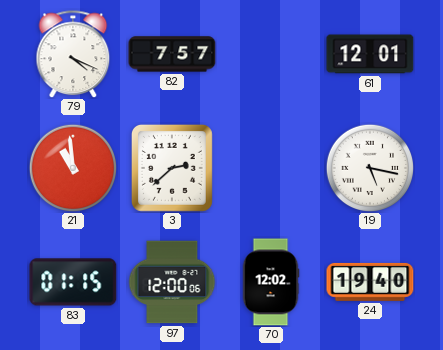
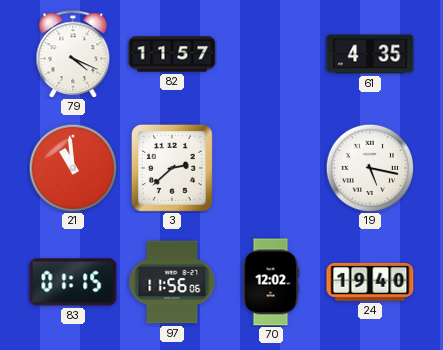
82: 7:57 -> 11:57 (172, 54)
61: 12:01 -> 4:35 (370, 54)
97: 12:00 -> 11:56 (172, 282)
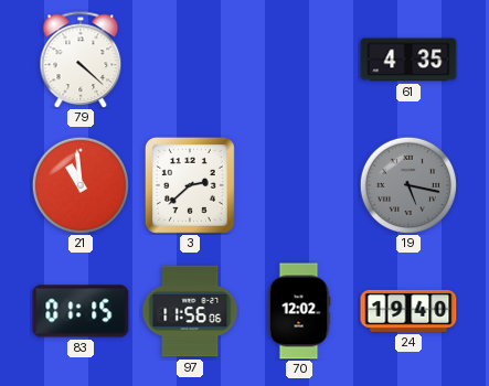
79: 4:19 -> 4:22 (81, 60)
82: 11:57 -> none (172, 54)
19 dial: white -> grey (407, 184)
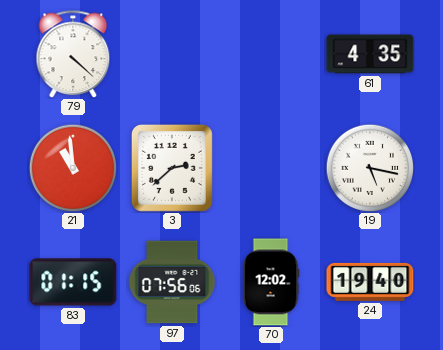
19 dial: grey -> white (369, 167)
97: 11:56 -> 07:56 (172, 282)
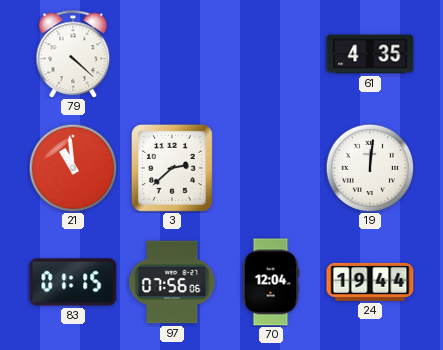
19: 5:17 -> 12:01 (369, 167)
70: 12:02 -> 12:04 (271, 282)
24: 19:40 -> 19:44 (370, 282)
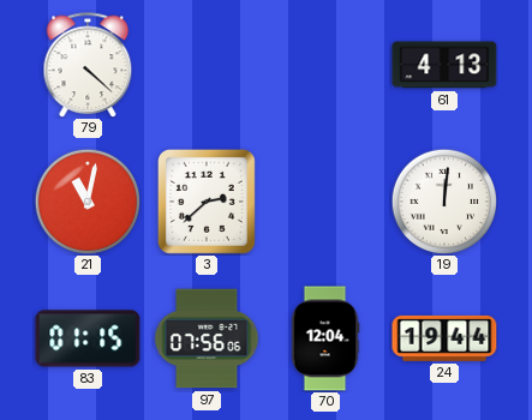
61: 4:35 -> 4:13 (444, 65)
21: 10:59 -> 11:02 (86, 200)
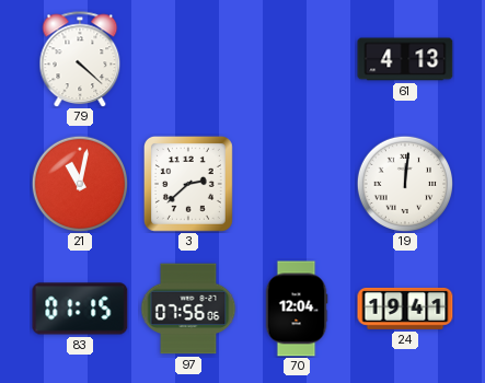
24: 19:44 -> 19:41 (405, 309)
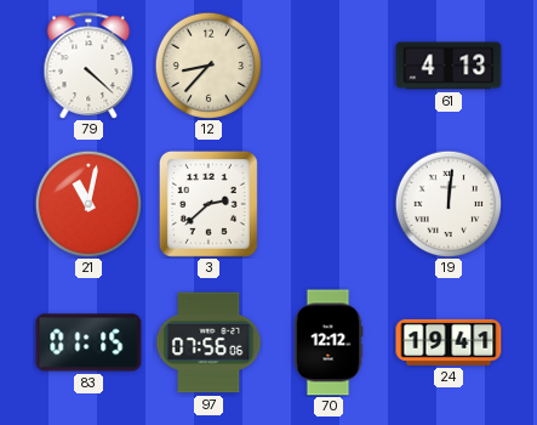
12: none -> 8:37 (207, 64)
70: 12:04 -> 12:12 (329, 342)
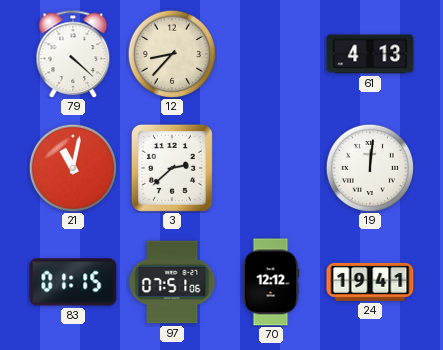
97: 07:56 -> 07:51 (172, 282)
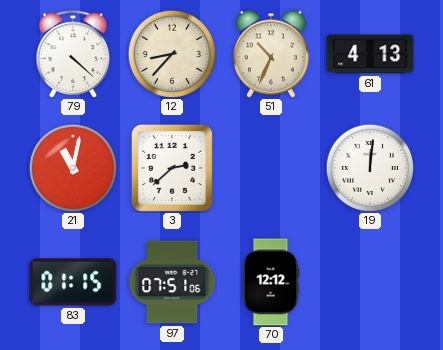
51: none -> 10:34 (272, 54)
24: 19:41 -> none (370, 282)
